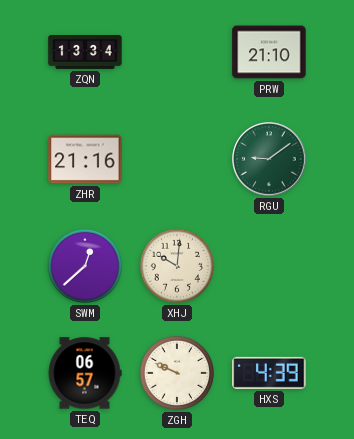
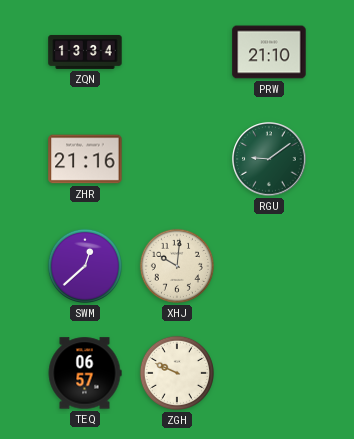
HXS: 4:39 -> none (269, 373)
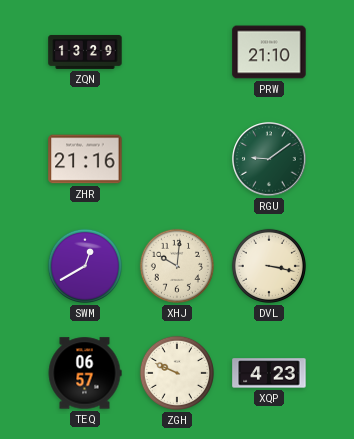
ZQN: 13:34 -> 13:29 (85, 52)
SWM: 12:38 -> 12:40 (85, 266)
DVL: none -> 3:17 (269, 266)
XQP: none -> 4:23 (269, 373)
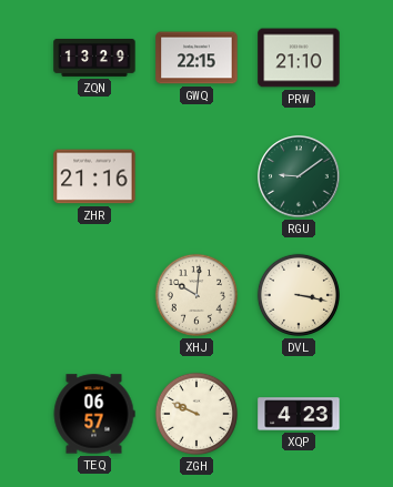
GWQ: none -> 22:15 (196, 58)
SWM: 12:40 -> none (85, 266)
